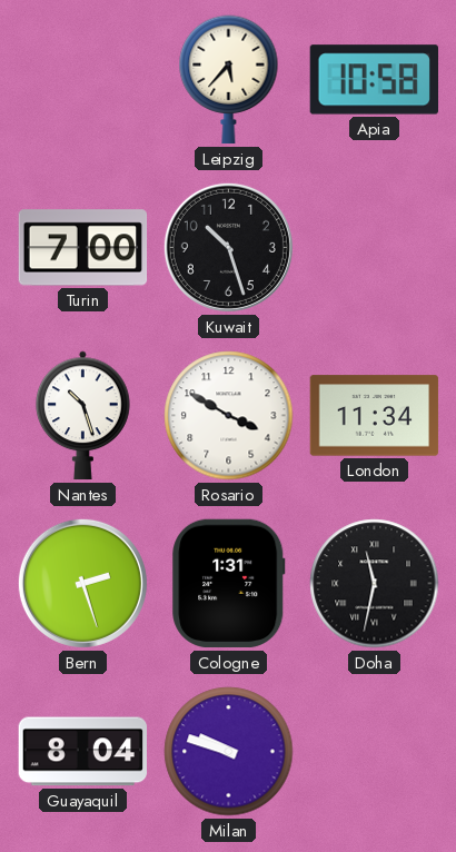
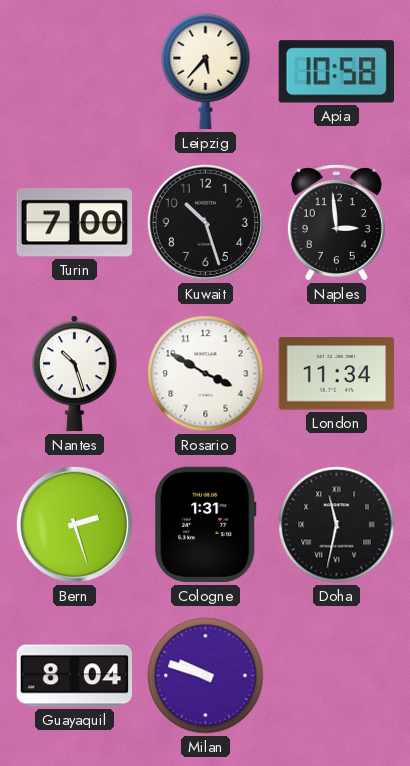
Naples: none -> 2:59 (336, 223)
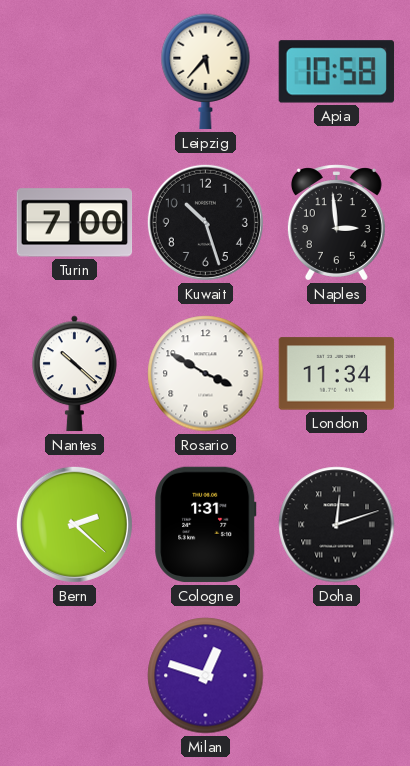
Nantes: 10:27 -> 10:22 (75, 374)
Bern: 2:27 -> 2:22 (74, 524)
Doha: 11:32 -> 12:12 (337, 525)
Guayaquil: 8:04 -> none (75, 676)
Milan: 9:48 -> 12:48 (206, 676)
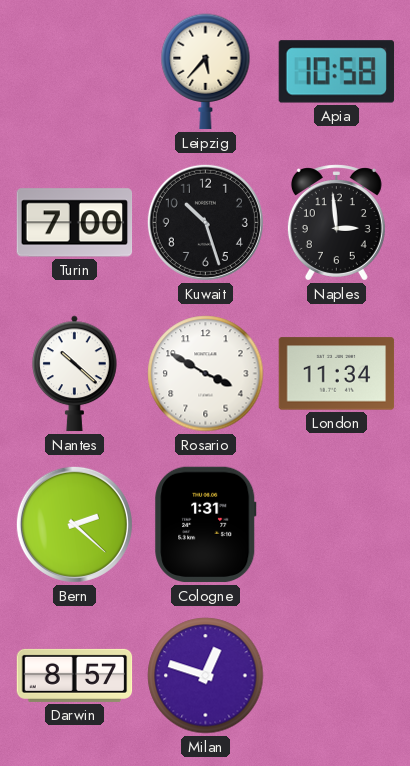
Doha: 12:12 -> none (337, 525)
Darwin: none -> 8:57 (75, 675)
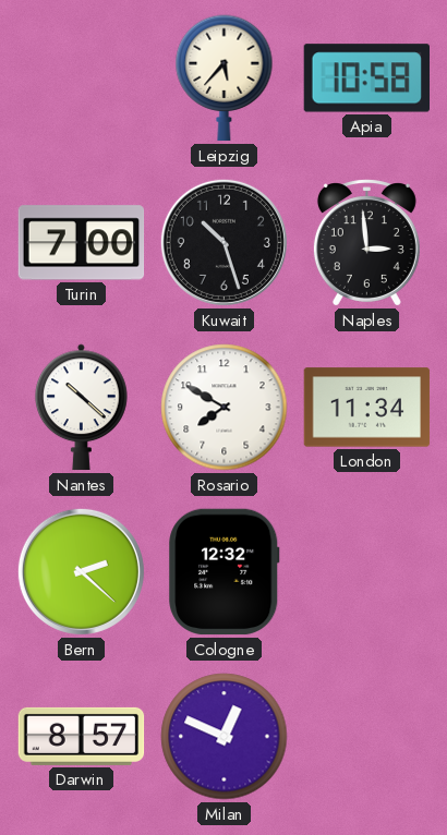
Rosario: 3:50 -> 7:50 (225, 408)
Cologne: 1:31 -> 12:32 (225, 572)
Milan: 12:48 -> 12:49 (225, 737)
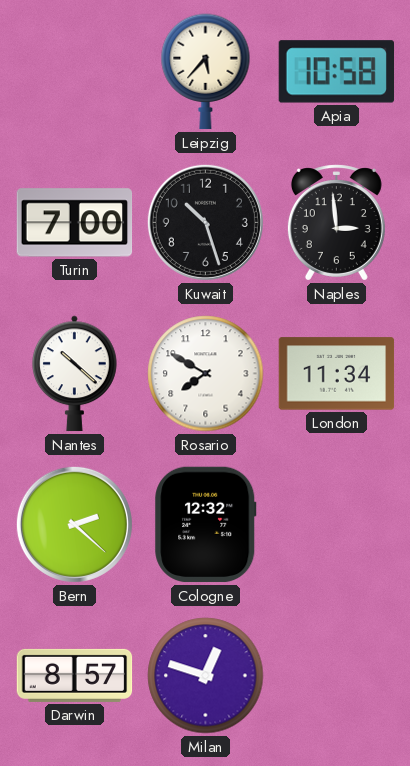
Milan: 12:49 -> 12:48 (206, 676)
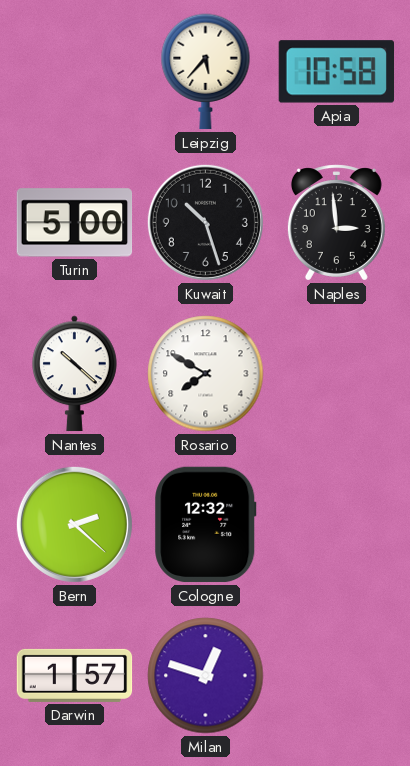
Turin: 7:00 -> 5:00 (75, 223)
London: 11:34 -> none (337, 374)
Darwin: 8:57 -> 1:57 (75, 675)
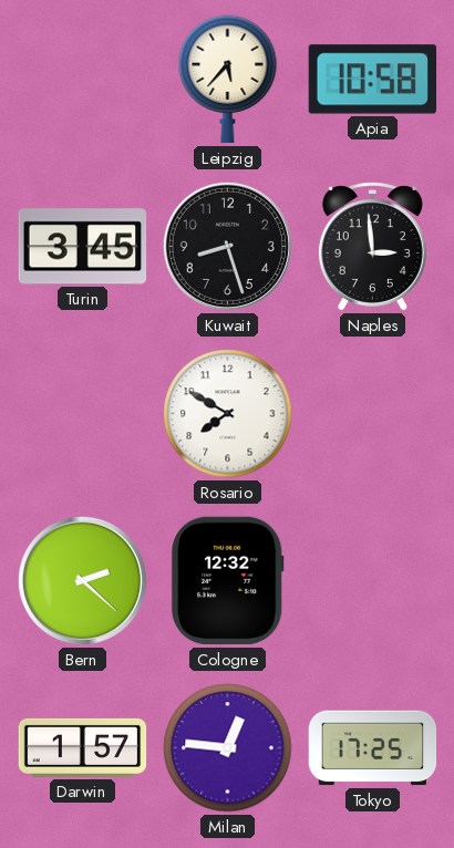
Turin: 5:00 -> 3:45 (83, 247)
Kuwait: 10:27 -> 8:27 (227, 246)
Nantes: 10:22 -> none (75, 374)
Milan: 12:48 -> 12:46 (228, 748)
Tokyo: none -> 17:25 (373, 748)
